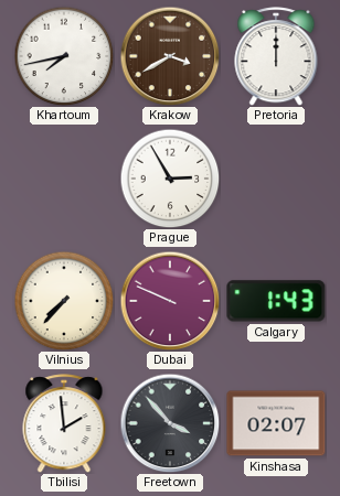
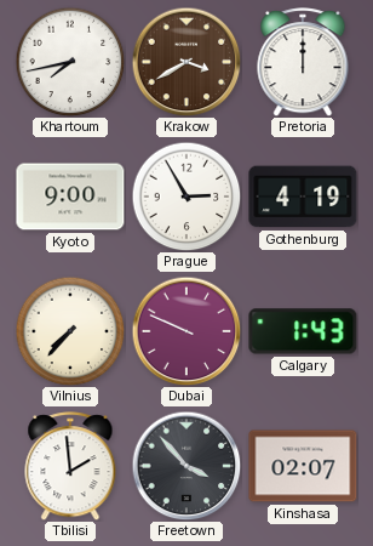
Kyoto: none -> 9:00 (70, 197)
Gothenburg: none -> 4:19 (303, 197)
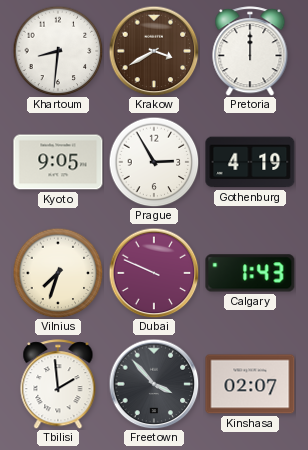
Khartoum: 7:43 -> 8:31 (58, 51)
Kyoto: 9:00 -> 9:05 (58, 162)
Vilnius: 7:37 -> 7:33 (58, 273)
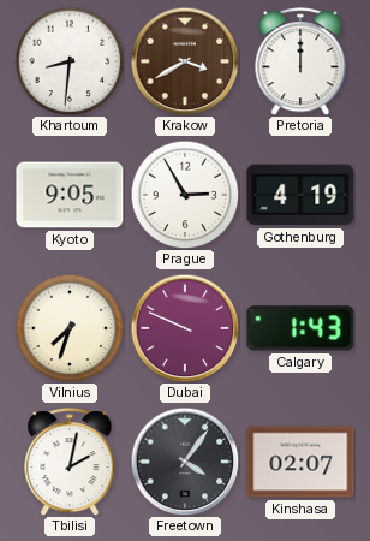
Tbilisi: 1:59 -> 2:02 (70, 462)
Freetown: 3:53 -> 4:06 (185, 462)
